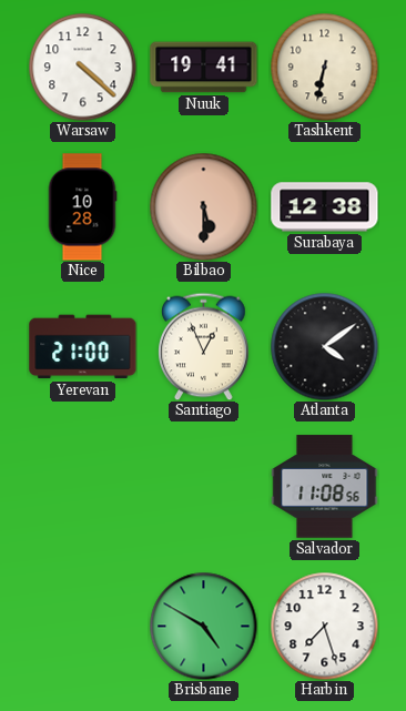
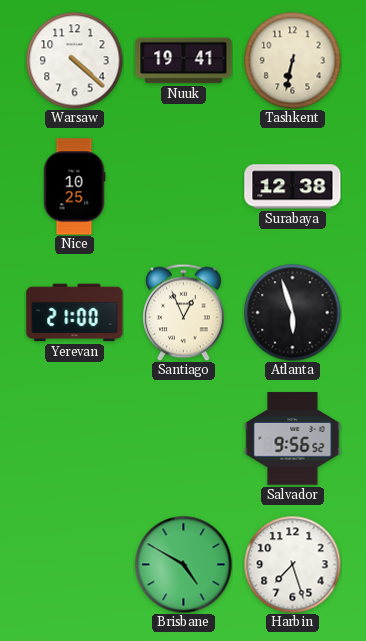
Nice: 10:28 -> 10:25 (74, 187)
Bilbao: 5:30 -> none (203, 206)
Atlanta: 4:09 -> 5:57 (292, 312)
Salvador: 11:08 -> 9:56 (293, 439)
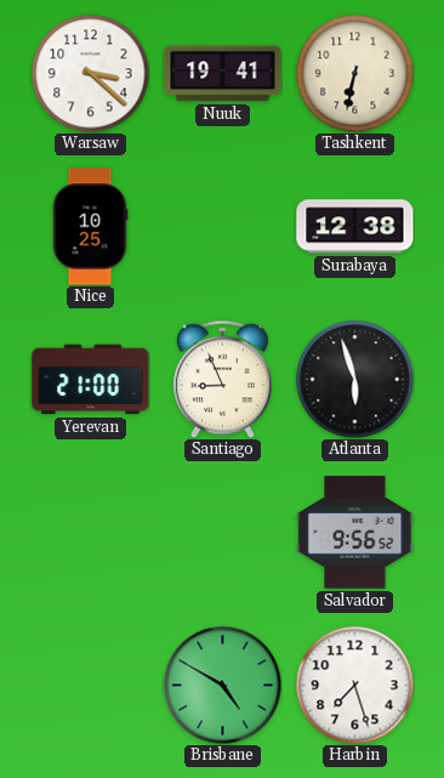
Warsaw: 4:22 -> 3:22 (90, 73)
Santiago: 12:56 -> 8:56 (223, 379)
